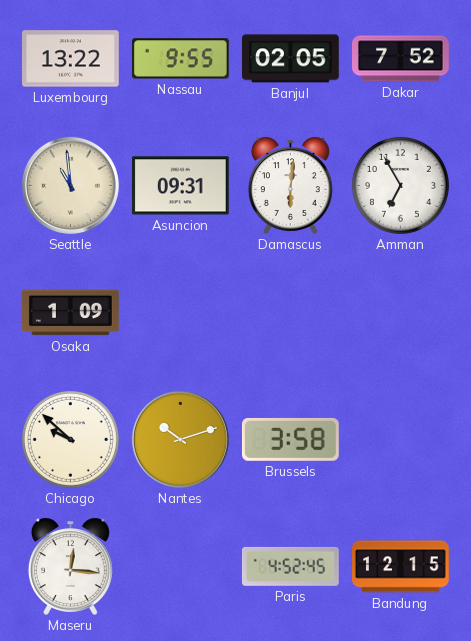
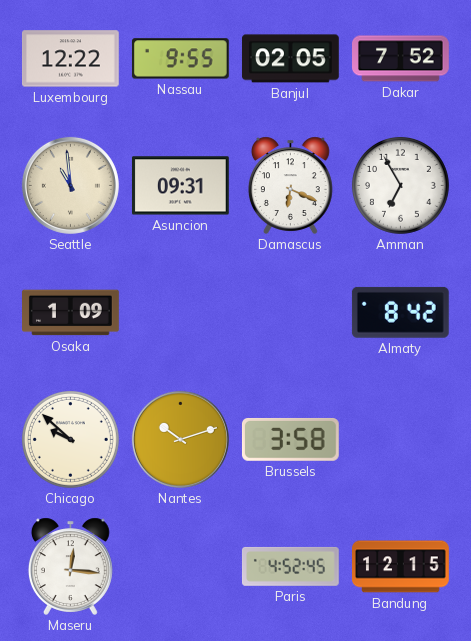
Luxembourg: 13:22 -> 12:22 (71, 59)
Damascus: 6:01 -> 6:19 (290, 185)
Almaty: none -> 8:42 (400, 312)
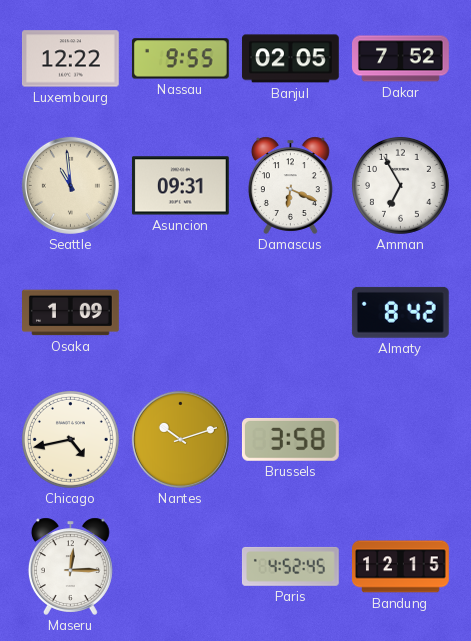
Chicago: 9:52 -> 4:43 (70, 439)
Maseru: 12:16 -> 12:15 (70, 566)
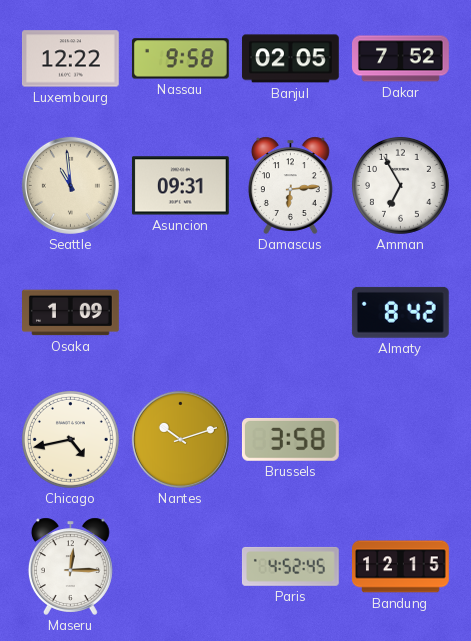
Nassau: 9:55 -> 9:58 (180, 59)
Damascus: 6:19 -> 6:14 (290, 185)
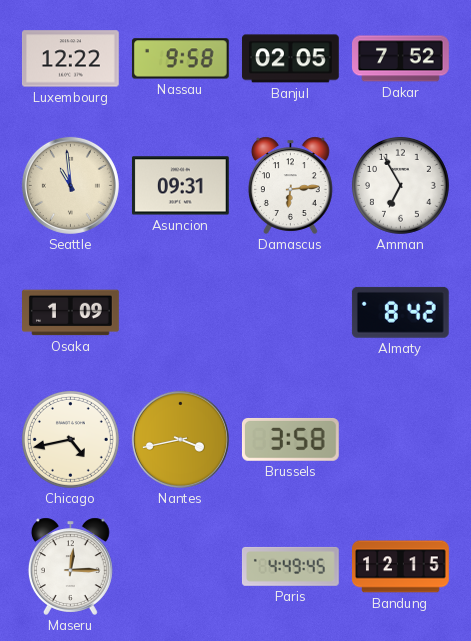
Nantes: 10:12 -> 3:43 (180, 439)
Paris: 4:52 -> 4:49 (290, 566)
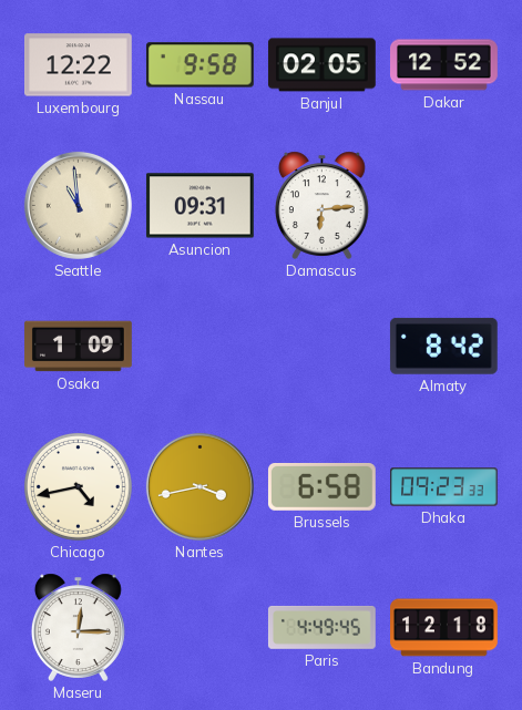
Dakar: 7:52 -> 12:52 (444, 65)
Amman: 6:55 -> none (400, 185)
Brussels: 3:58 -> 6:58 (321, 486)
Dhaka: none -> 09:23 (444, 487)
Bandung: 12:15 -> 12:18 (444, 628)
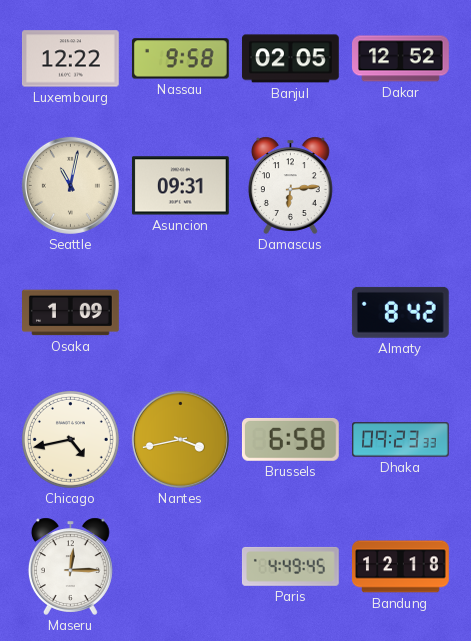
Seattle: 10:59 -> 11:02 (70, 185)
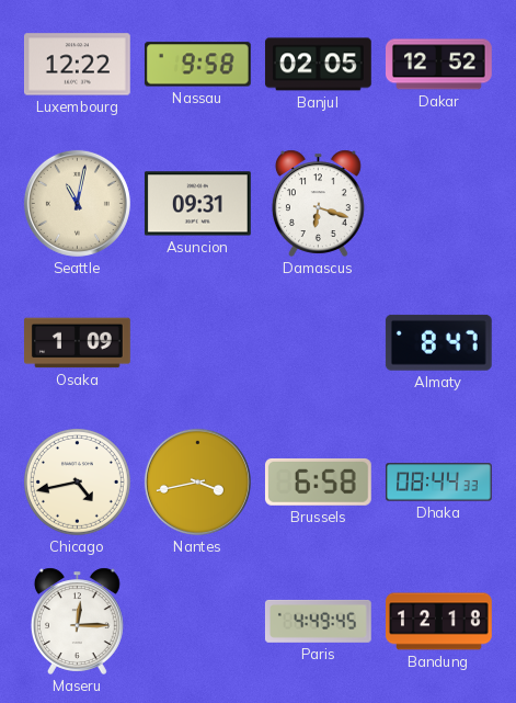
Damascus: 6:14 -> 6:18 (318, 203)
Almaty: 8:42 -> 8:47 (438, 342)
Dhaka: 09:23 -> 08:44 (439, 483)
